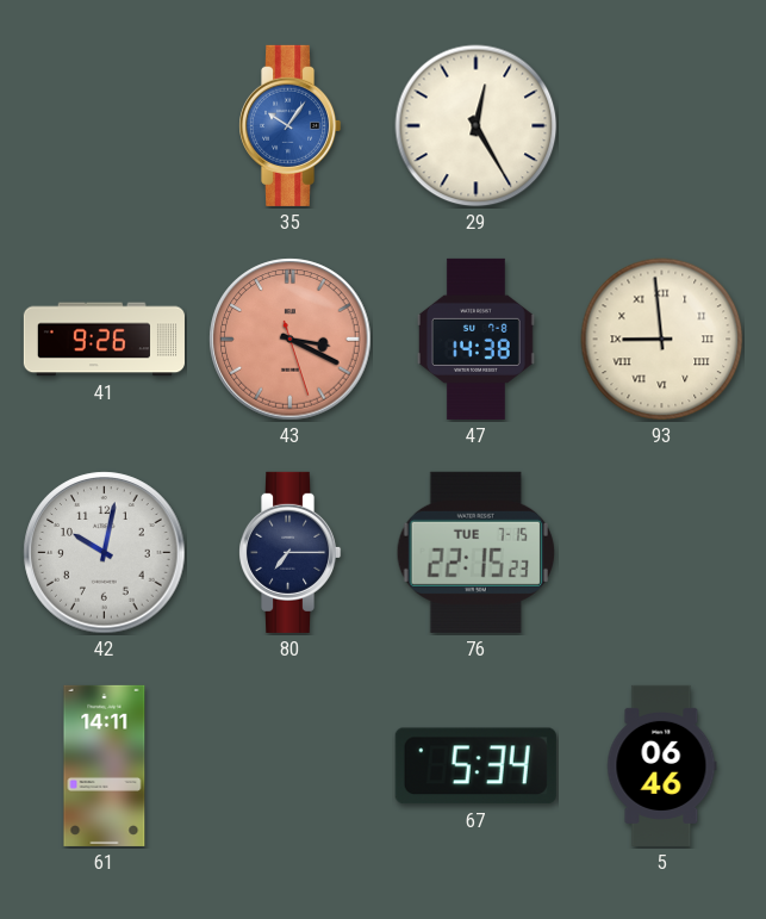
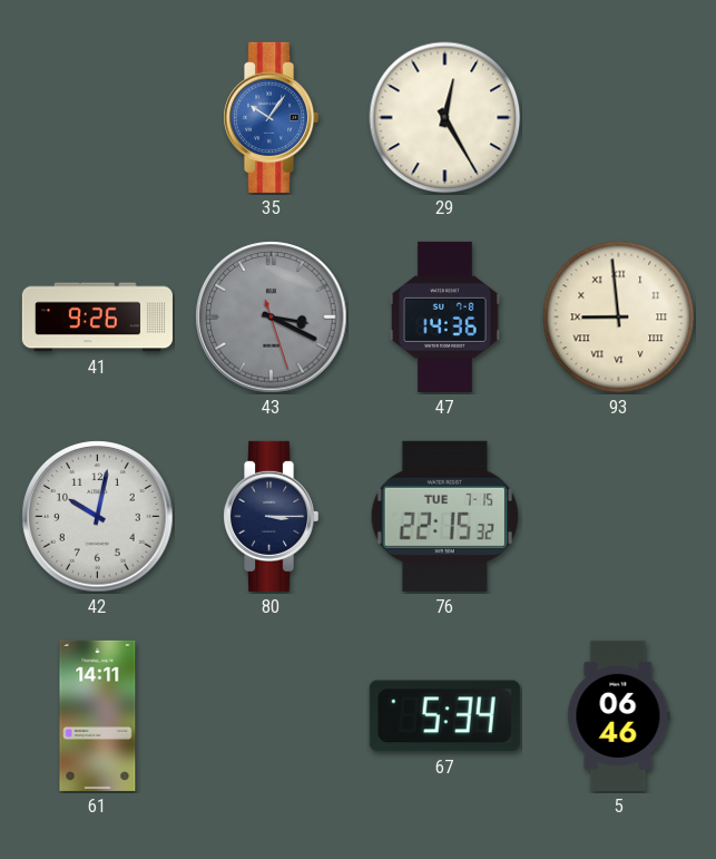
43 dial: salmon -> grey (272, 318)
47: 14:38 -> 14:36 (445, 316)
80: 7:15 -> 3:15 (272, 516)
76: 22:15:23 -> 22:15:32 (444, 516)
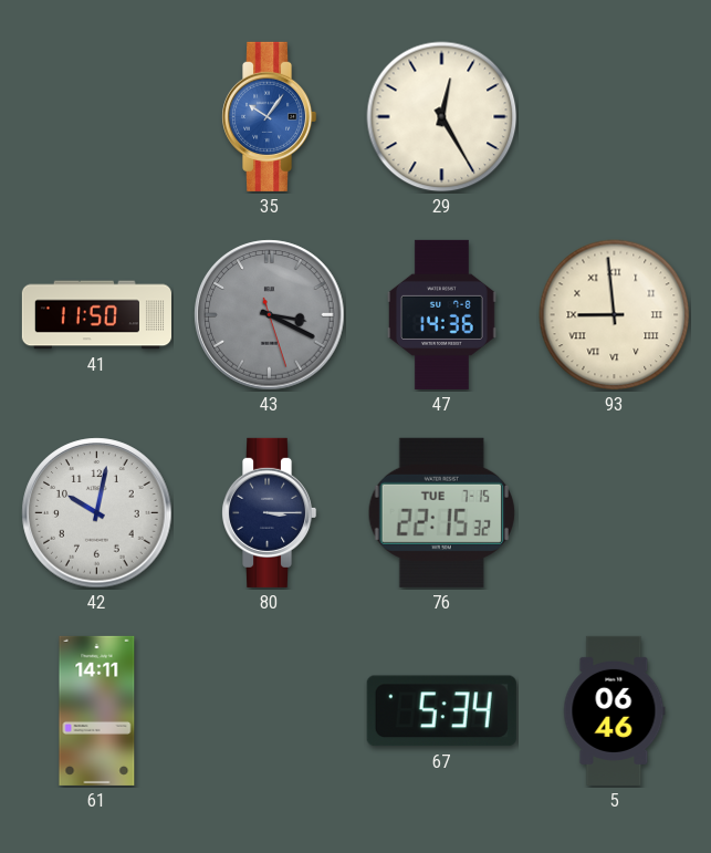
41: 9:26 -> 11:50 (96, 315)
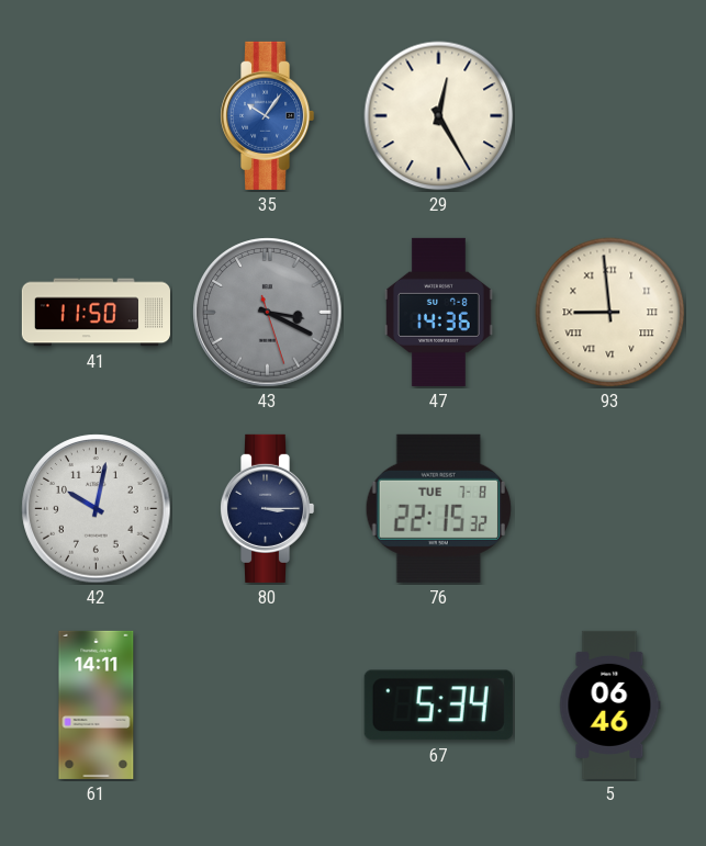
76 date: TUE 7-15 -> TUE 7-8 (438, 508)
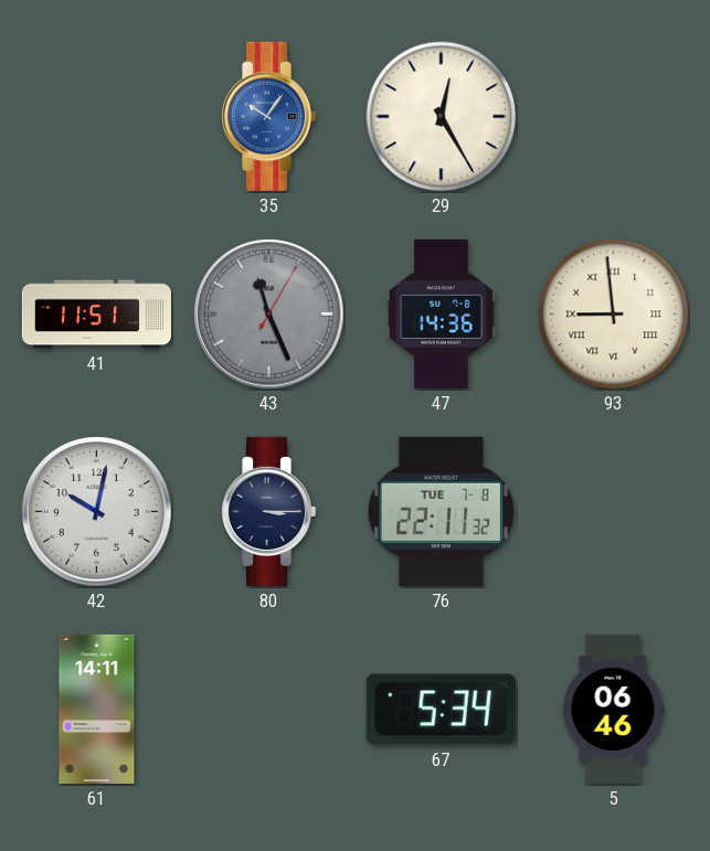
41: 11:50 -> 11:51 (96, 315)
43: 3:19 -> 11:26 (269, 315)
76: 22:15 -> 22:11 (441, 511)
